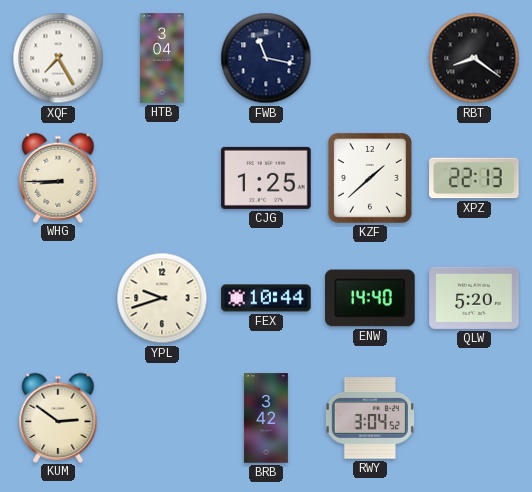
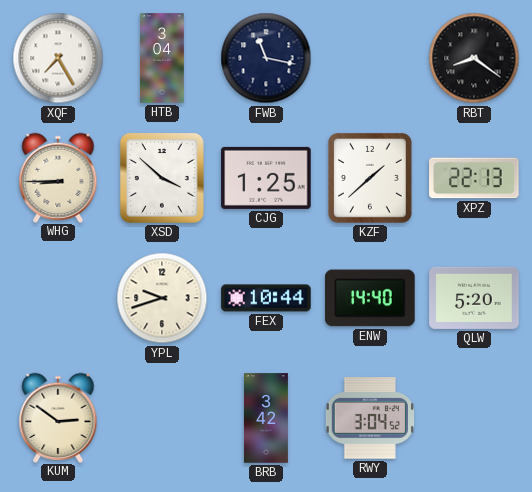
XSD: none -> 3:52 (162, 178)
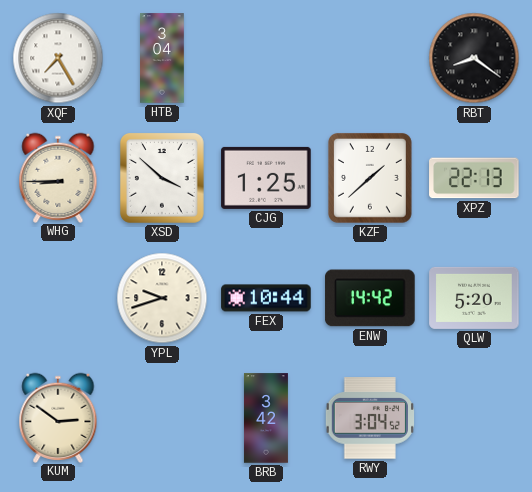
FWB: 11:17 -> none (266, 58)
ENW: 14:40 -> 14:42 (370, 298)
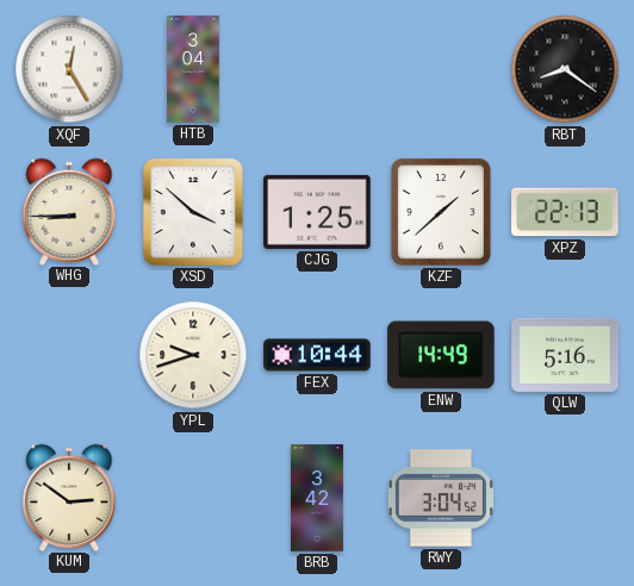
XQF: 7:25 -> 12:25 (69, 69)
ENW: 14:42 -> 14:49 (441, 355)
QLW: 5:20 -> 5:16 (565, 355)
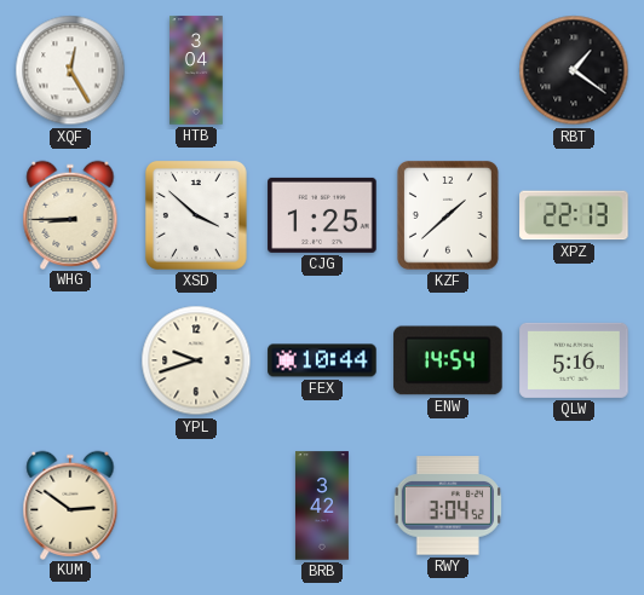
RBT: 8:21 -> 1:21 (574, 70)
ENW: 14:49 -> 14:54 (448, 360)
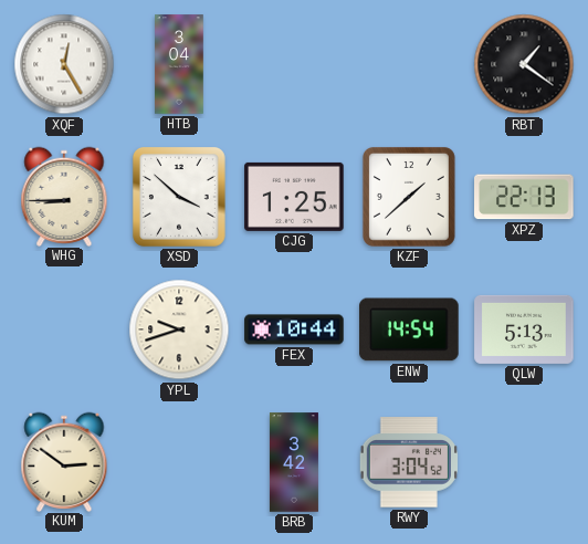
QLW: 5:16 -> 5:13 (524, 329)
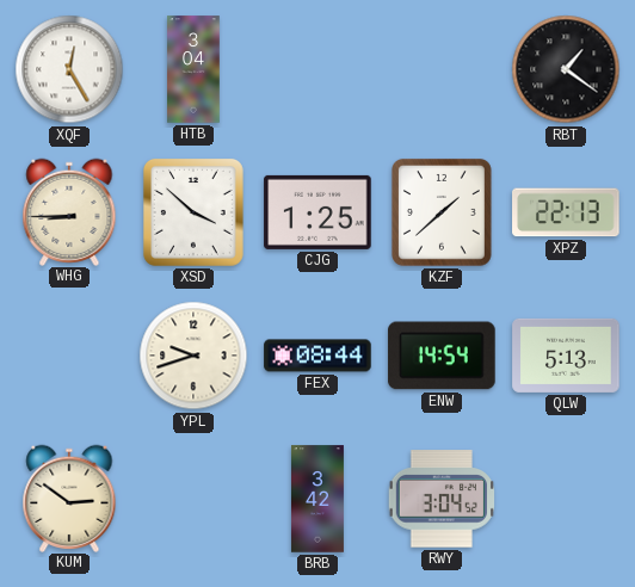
FEX: 10:44 -> 08:44 (317, 356)
